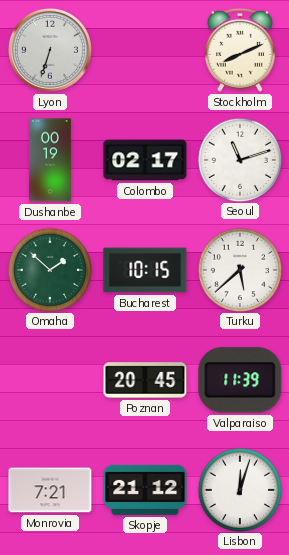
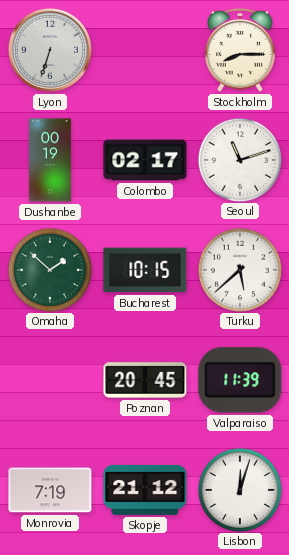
Stockholm: 8:11 -> 8:15 (241, 50)
Monrovia: 7:21 -> 7:19 (50, 490)
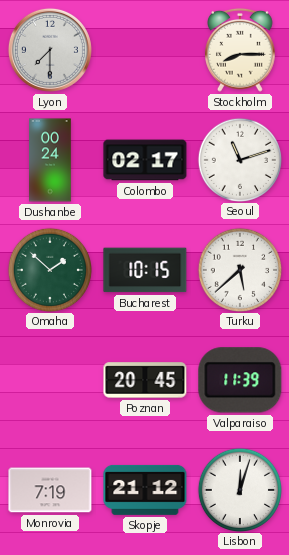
Lyon: 6:33 -> 7:30 (50, 50)
Dushanbe: 00:19 -> 00:24 (50, 160)
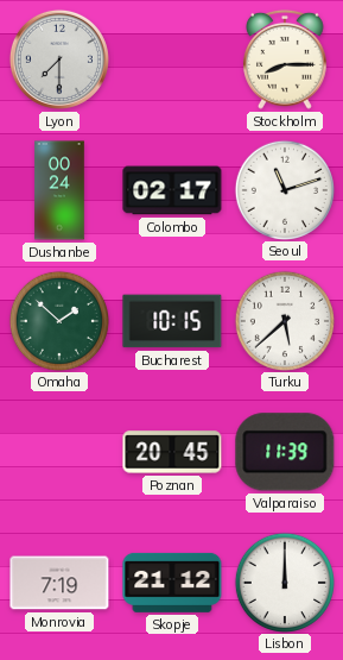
Lisbon: 12:03 -> 12:00 (284, 582)
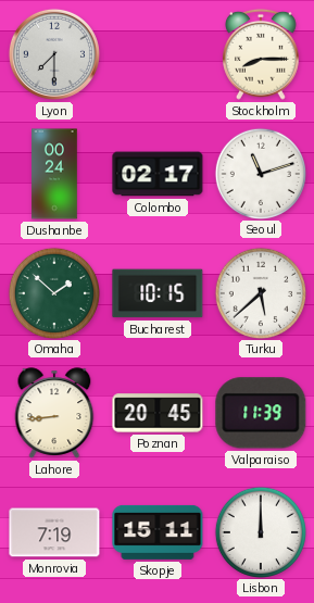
Lahore: none -> 8:44 (54, 413)
Skopje: 21:12 -> 15:11 (158, 532)
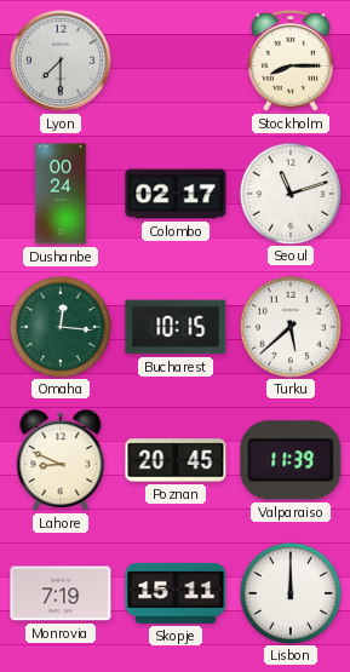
Omaha: 1:52 -> 12:16 (59, 326)
Lahore: 8:44 -> 8:49 (61, 460)
